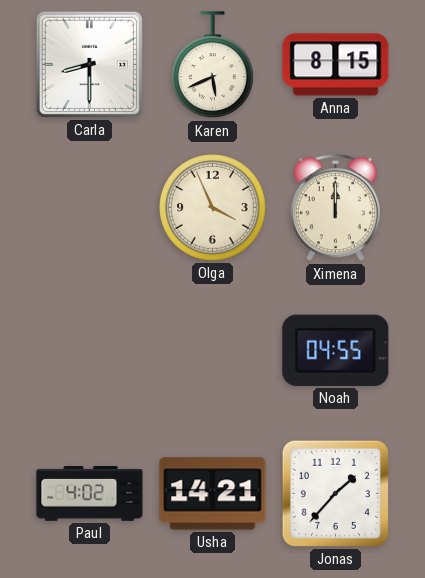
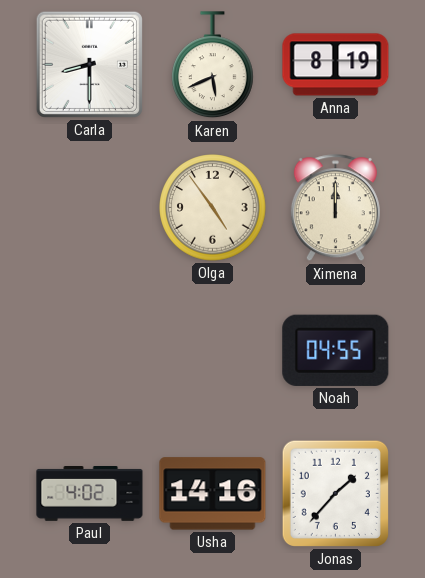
Anna: 8:15 -> 8:19 (336, 65)
Olga: 3:56 -> 4:54 (213, 208)
Usha: 14:21 -> 14:16 (213, 494)
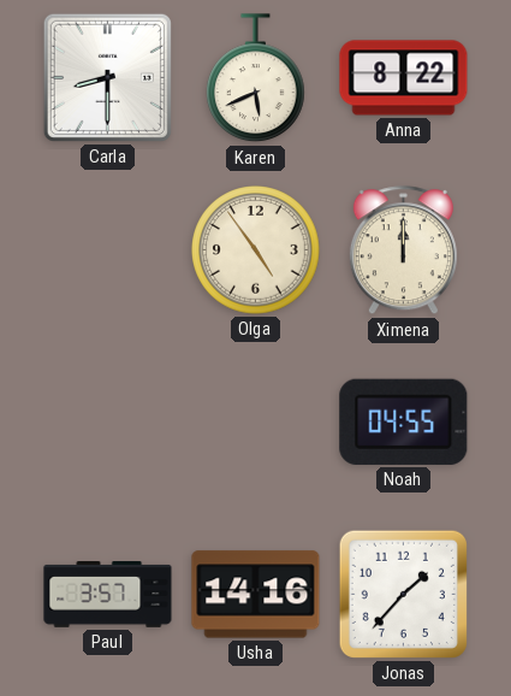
Anna: 8:19 -> 8:22 (404, 78)
Paul: 4:02 -> 3:57 (108, 595)
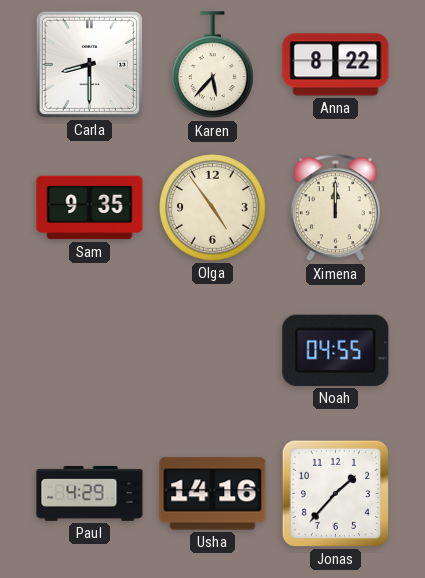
Karen: 5:41 -> 5:37 (213, 65)
Sam: none -> 9:35 (90, 208)
Paul: 3:57 -> 4:29 (90, 494)
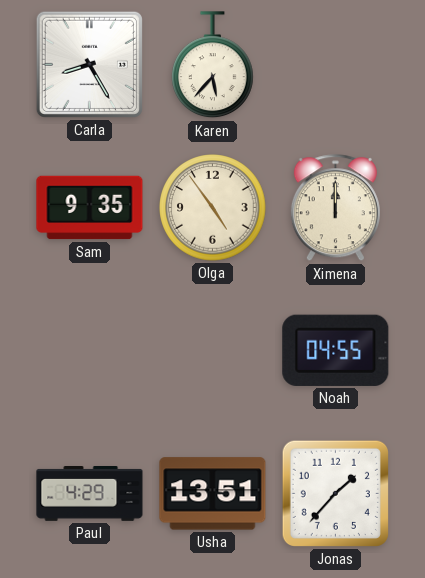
Carla: 8:30 -> 8:25 (89, 64)
Anna: 8:22 -> none (336, 65)
Usha: 14:16 -> 13:51 (213, 494)
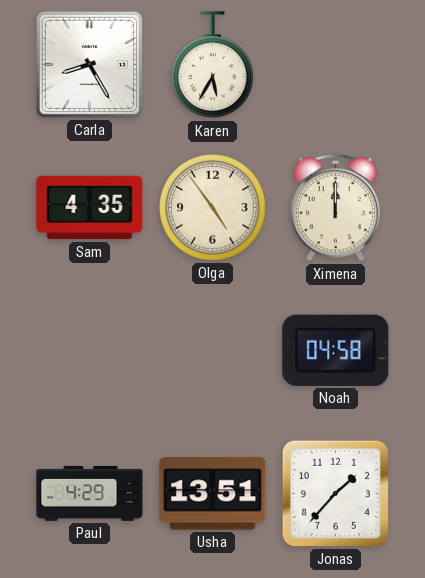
Karen: 5:37 -> 5:35 (213, 65)
Sam: 9:35 -> 4:35 (90, 208)
Noah: 04:55 -> 04:58 (336, 350)
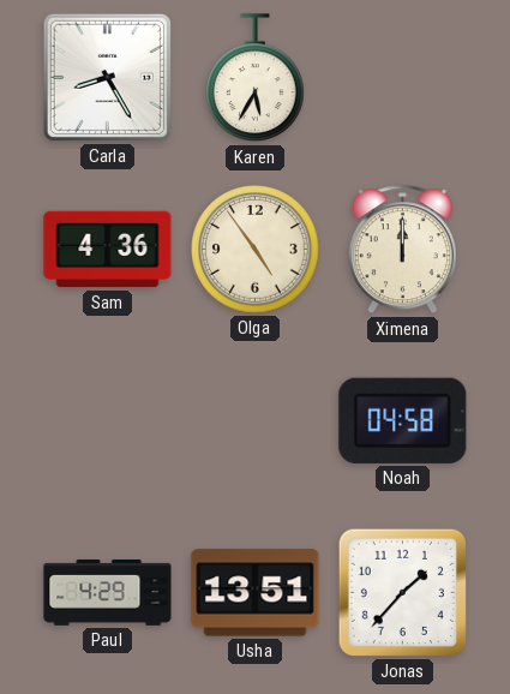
Sam: 4:35 -> 4:36 (108, 250)
